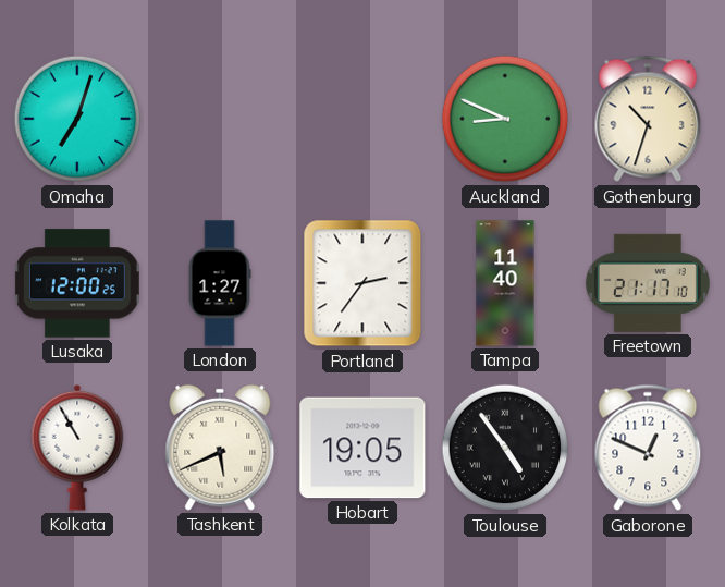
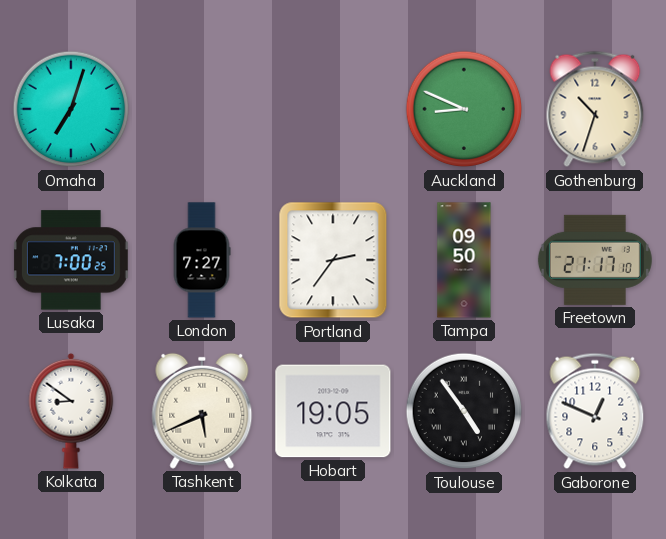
Lusaka: 12:00 -> 7:00 (71, 260)
London: 1:27 -> 7:27 (202, 260)
Tampa: 11:40 -> 09:50 (464, 260)
Kolkata: 10:55 -> 8:51 (71, 411)
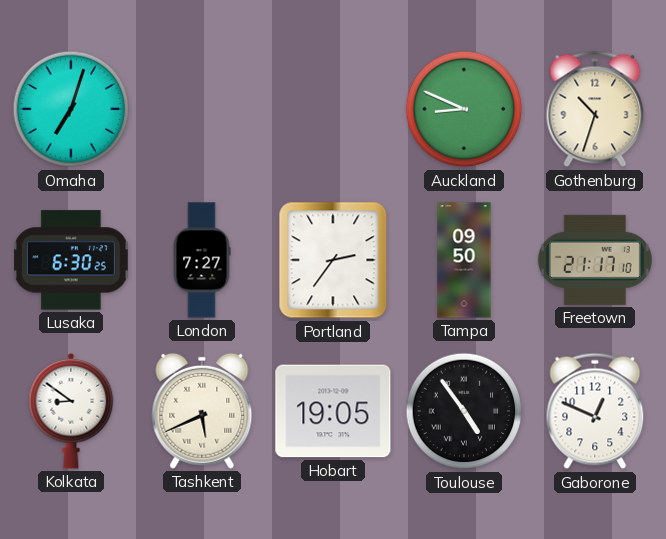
Lusaka: 7:00 -> 6:30 (71, 260)
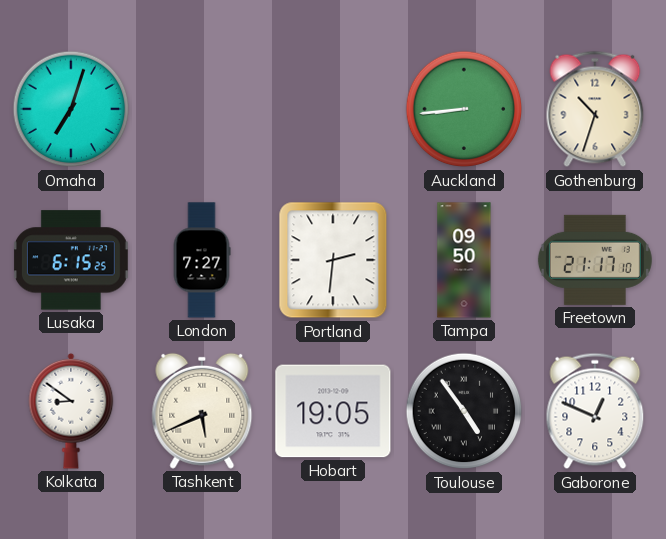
Auckland: 8:49 -> 8:44 (464, 109)
Lusaka: 6:30 -> 6:15 (71, 260)
Portland: 2:36 -> 2:31 (333, 260)
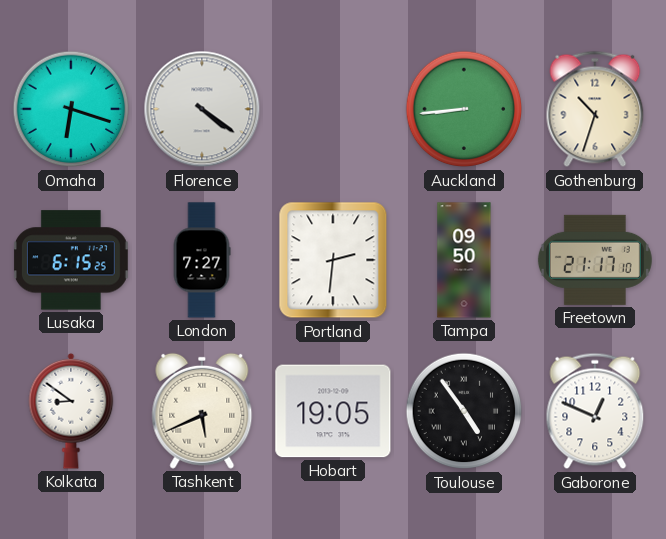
Omaha: 7:03 -> 6:18 (71, 109)
Florence: none -> 4:21 (202, 109)
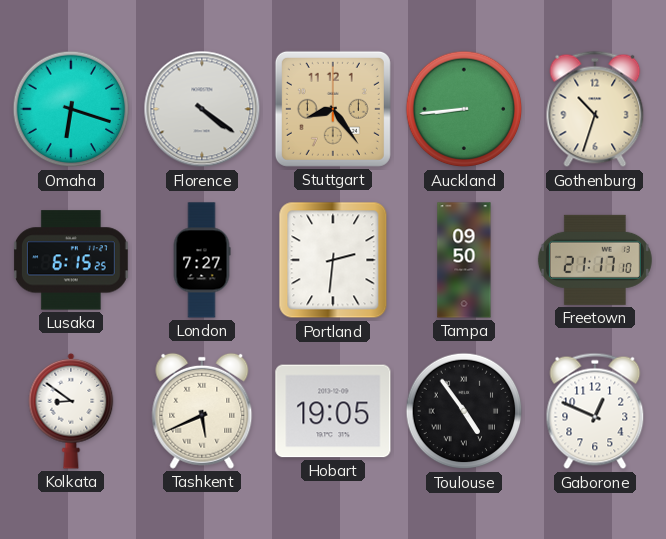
Stuttgart: none -> 8:24 (333, 109)
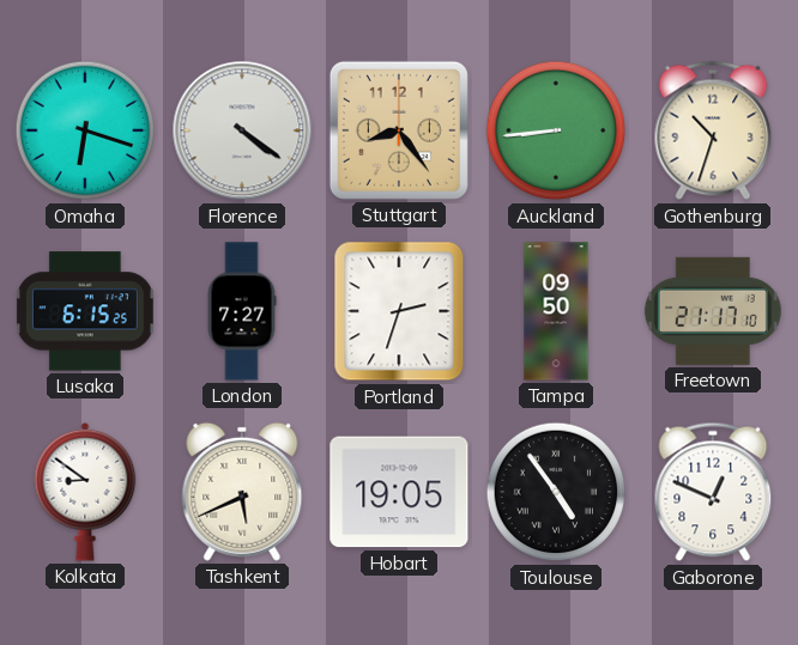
Portland: 2:31 -> 2:33 (399, 311)
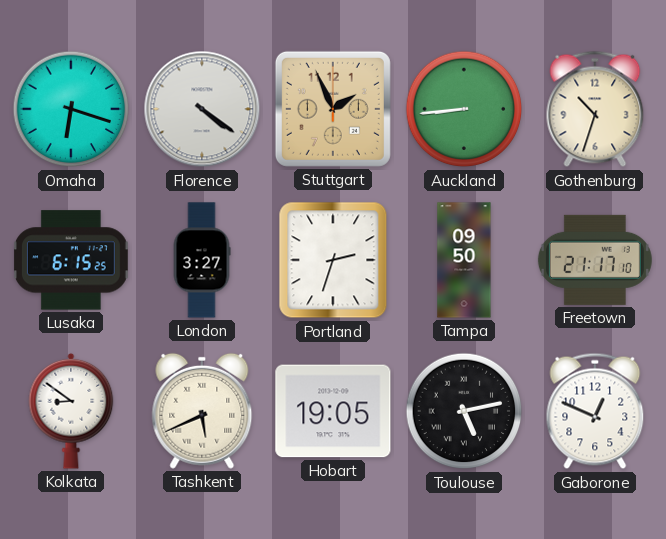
Stuttgart: 8:24 -> 1:56 (333, 109)
London: 7:27 -> 3:27 (202, 260)
Toulouse: 4:54 -> 5:13 (464, 411)
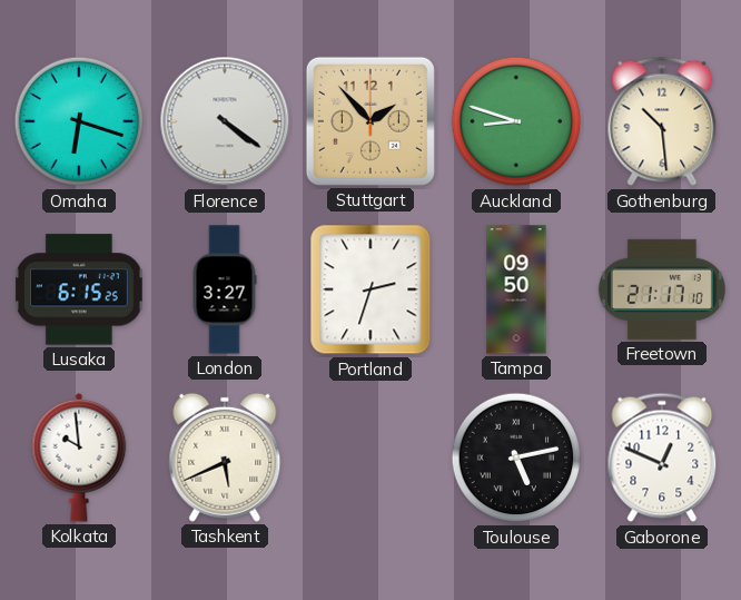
Stuttgart: 1:56 -> 1:53 (370, 121)
Auckland: 8:44 -> 8:48 (516, 121)
Gothenburg: 10:33 -> 10:29 (662, 121)
Kolkata: 8:51 -> 9:59 (79, 458)
Hobart: 19:05 -> none (333, 411)
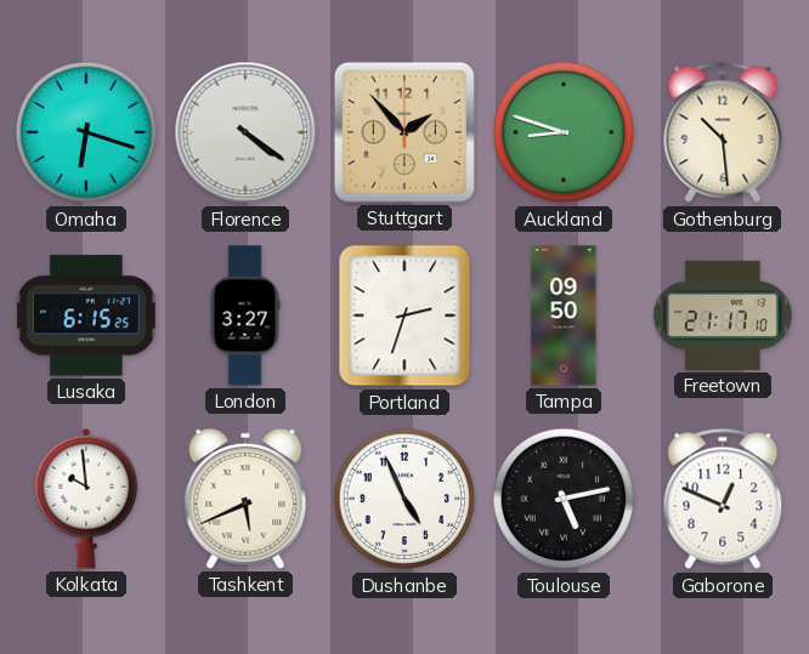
Dushanbe: none -> 4:56 (405, 499)
